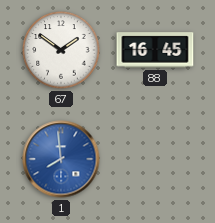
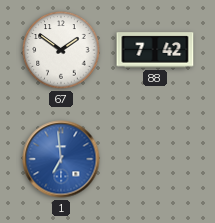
88: 16:45 -> 7:42 (155, 50)
1: 7:59 -> 6:59 (61, 159)
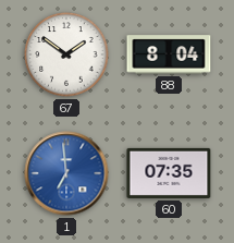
88: 7:42 -> 8:04 (169, 54)
60: none -> 07:35 (169, 173)
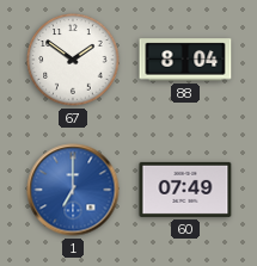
1: 6:59 -> 7:00 (73, 190)
60: 07:35 -> 07:49 (185, 190)
